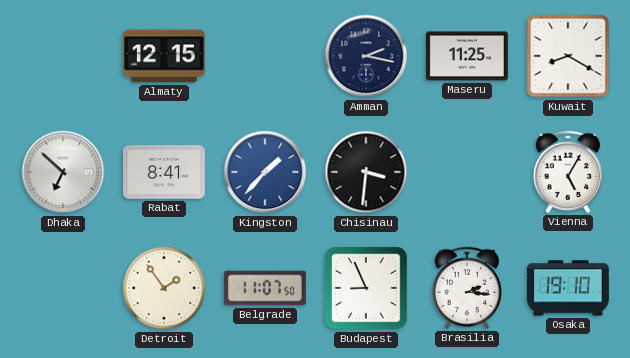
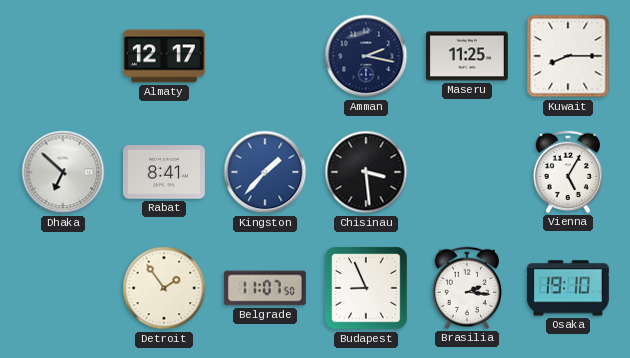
Almaty: 12:15 -> 12:17 (164, 56)
Kuwait: 8:20 -> 8:15 (568, 56)
Chisinau: 3:31 -> 3:29 (366, 172)
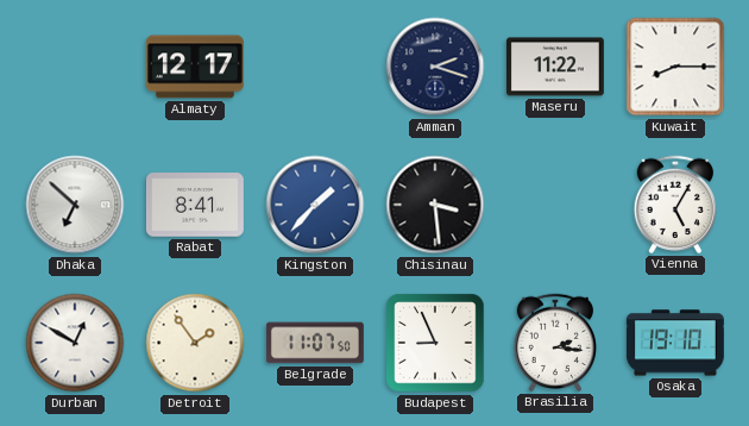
Amman: 2:17 -> 2:18 (435, 67)
Maseru: 11:25 -> 11:22 (555, 67)
Durban: none -> 12:50 (75, 343)
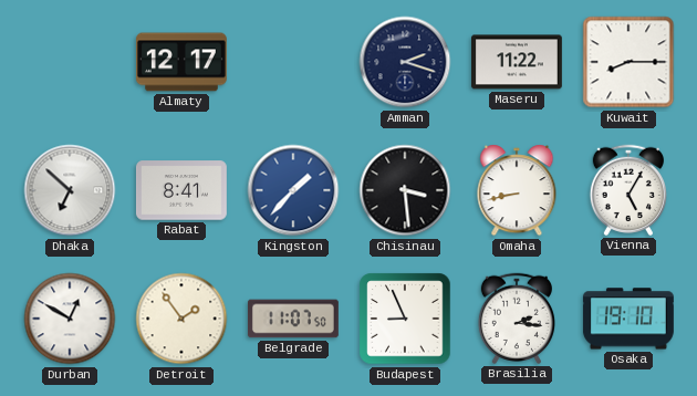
Omaha: none -> 8:43 (517, 190)
